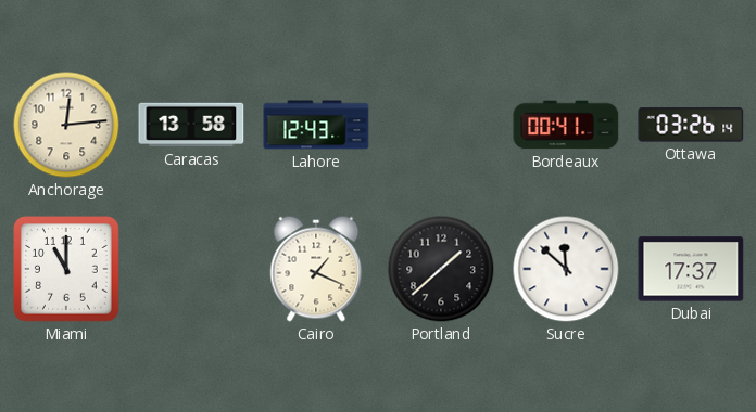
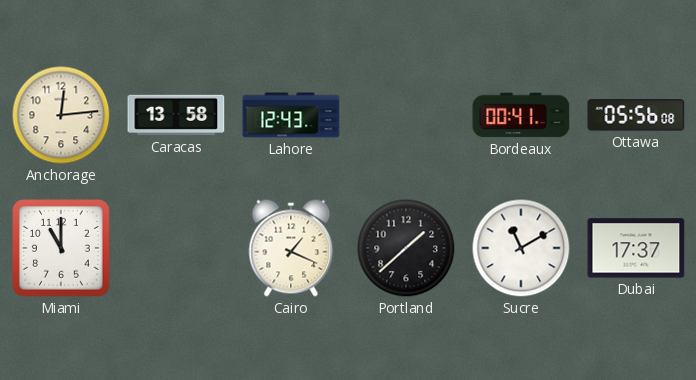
Ottawa: 03:26 -> 05:56 (636, 115)
Sucre: 11:52 -> 11:10 (521, 248)
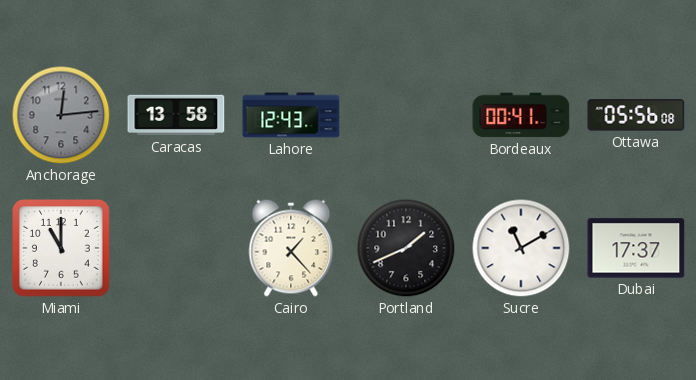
Anchorage dial: cream -> grey (61, 115)
Cairo: 1:19 -> 1:23 (291, 248)
Portland: 1:38 -> 1:41 (406, 248)
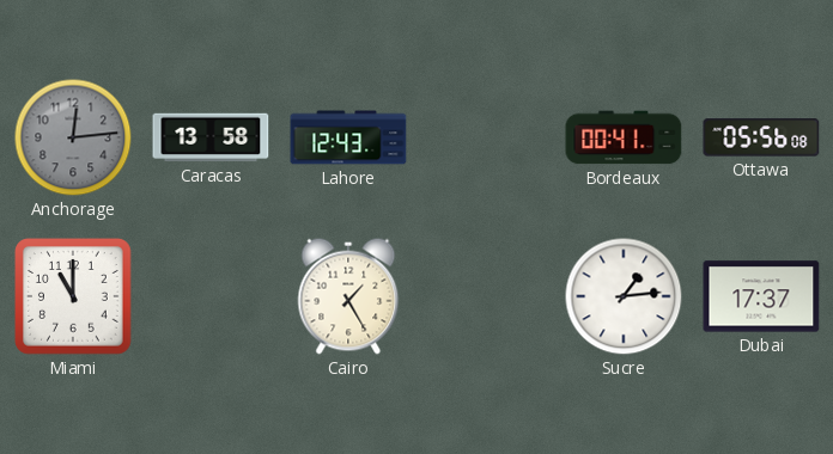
Cairo: 1:23 -> 1:25 (348, 296)
Portland: 1:41 -> none (406, 248)
Sucre: 11:10 -> 1:14 (624, 296)
